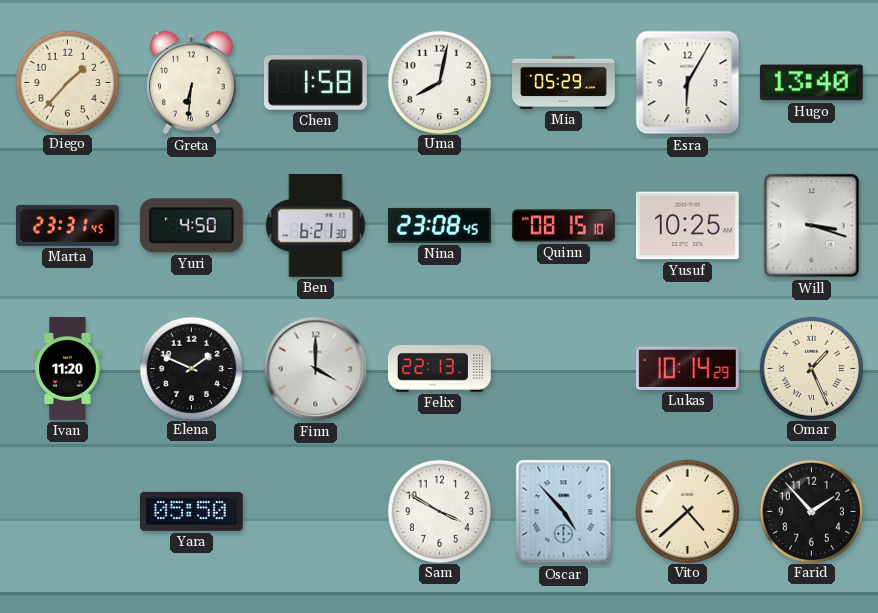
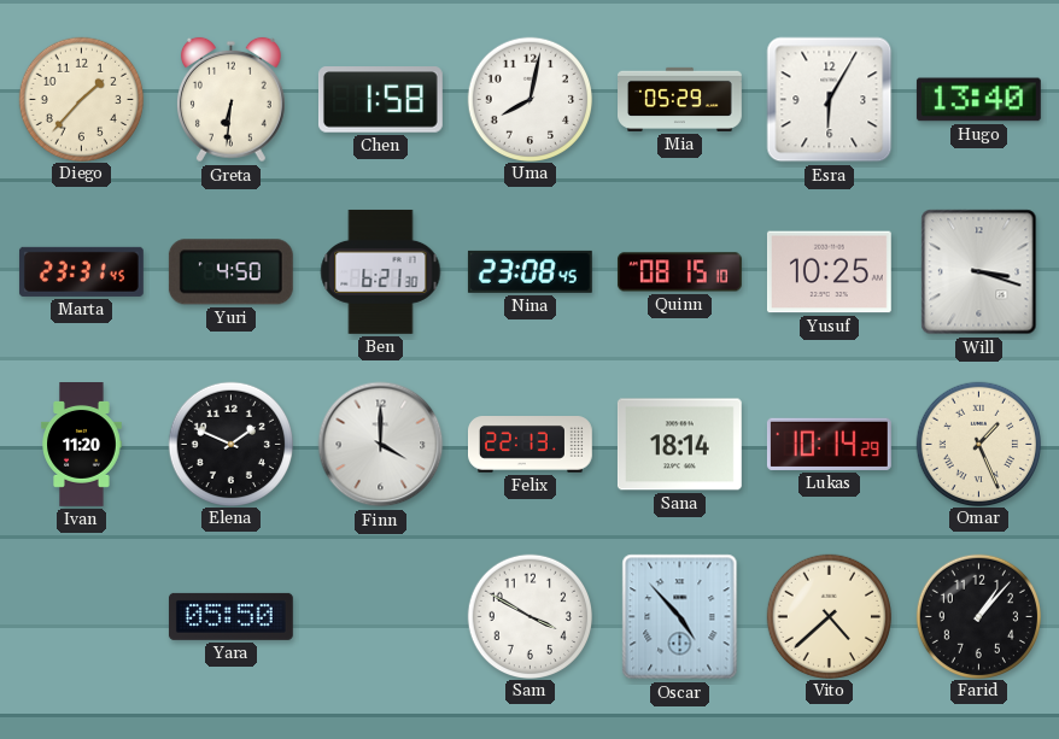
Sana: none -> 18:14 (679, 445)
Farid: 1:53 -> 1:07 (978, 616)
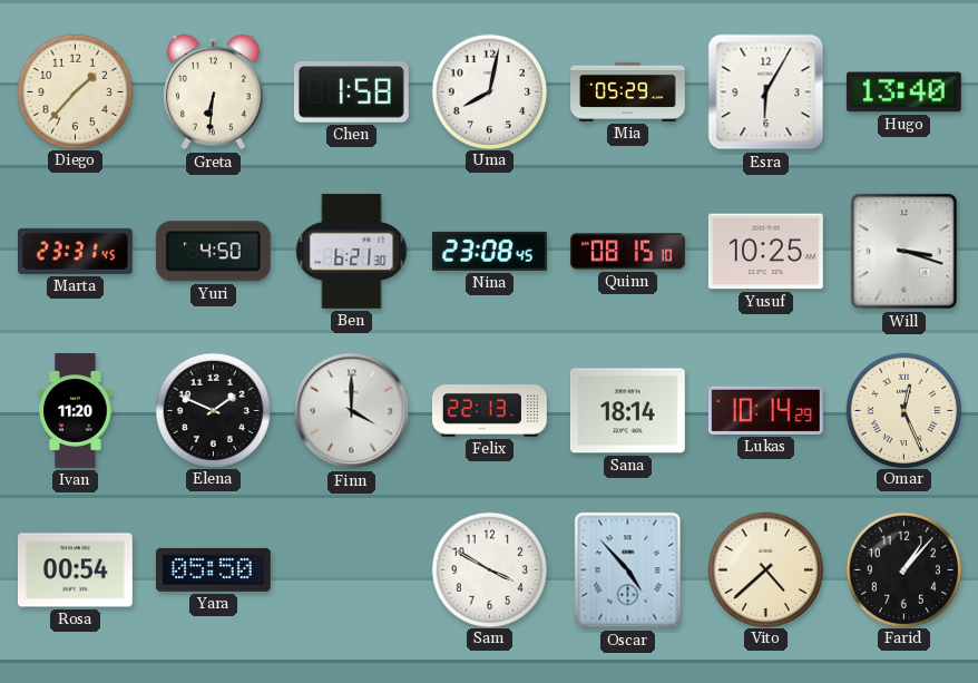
Omar: 1:26 -> 12:26 (903, 410)
Rosa: none -> 00:54 (75, 570)
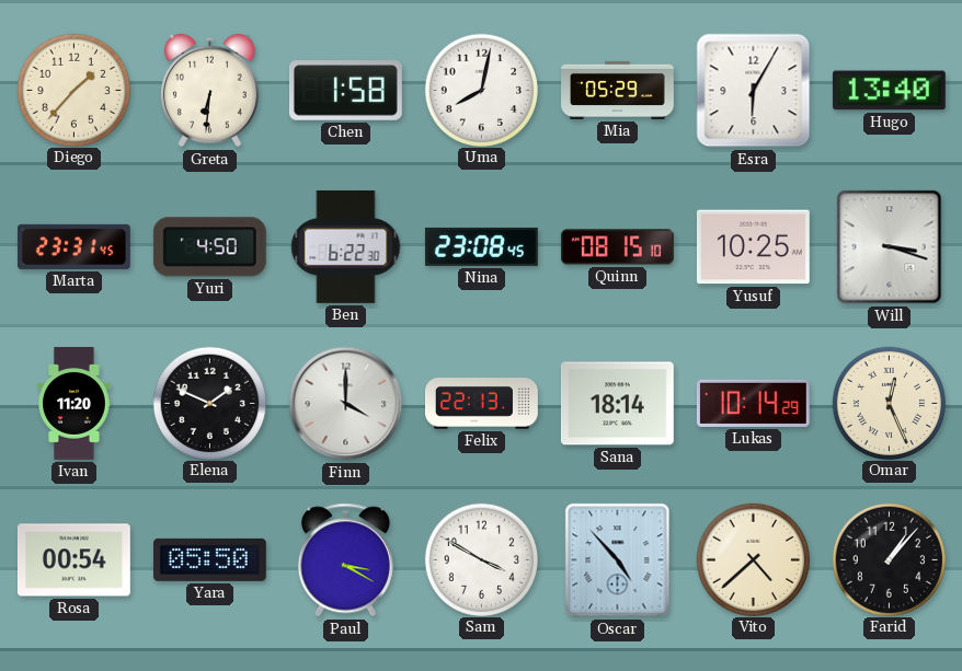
Ben: 6:21 -> 6:22 (346, 246)
Paul: none -> 3:20 (345, 560)
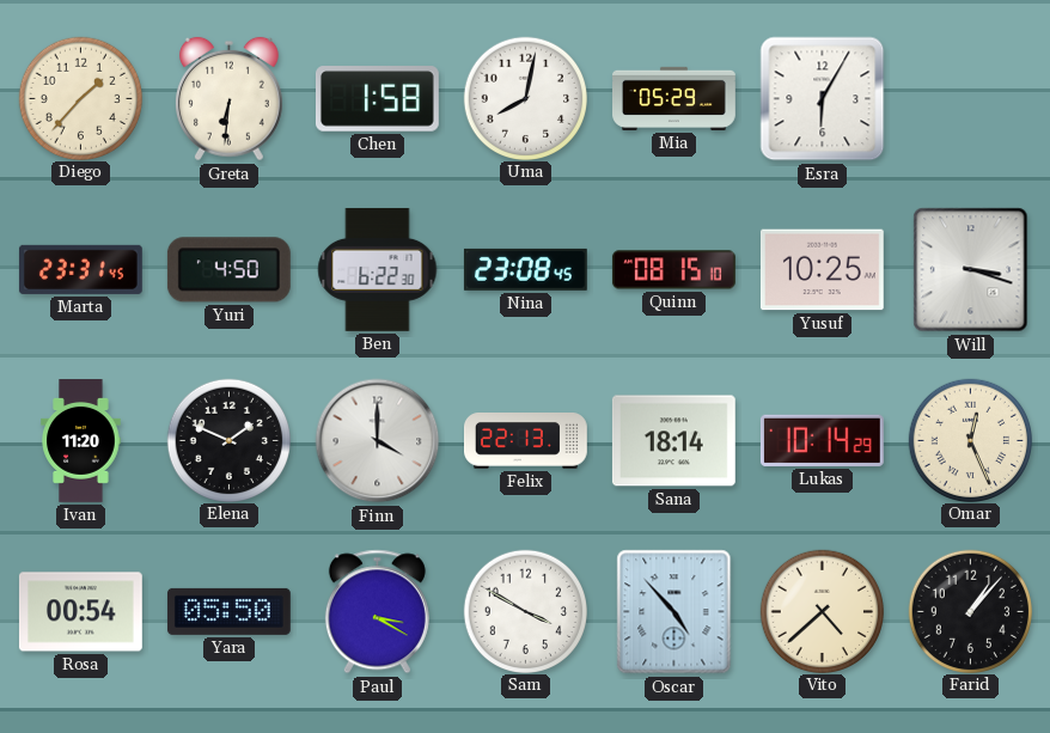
Hugo: 13:40 -> none (889, 91)
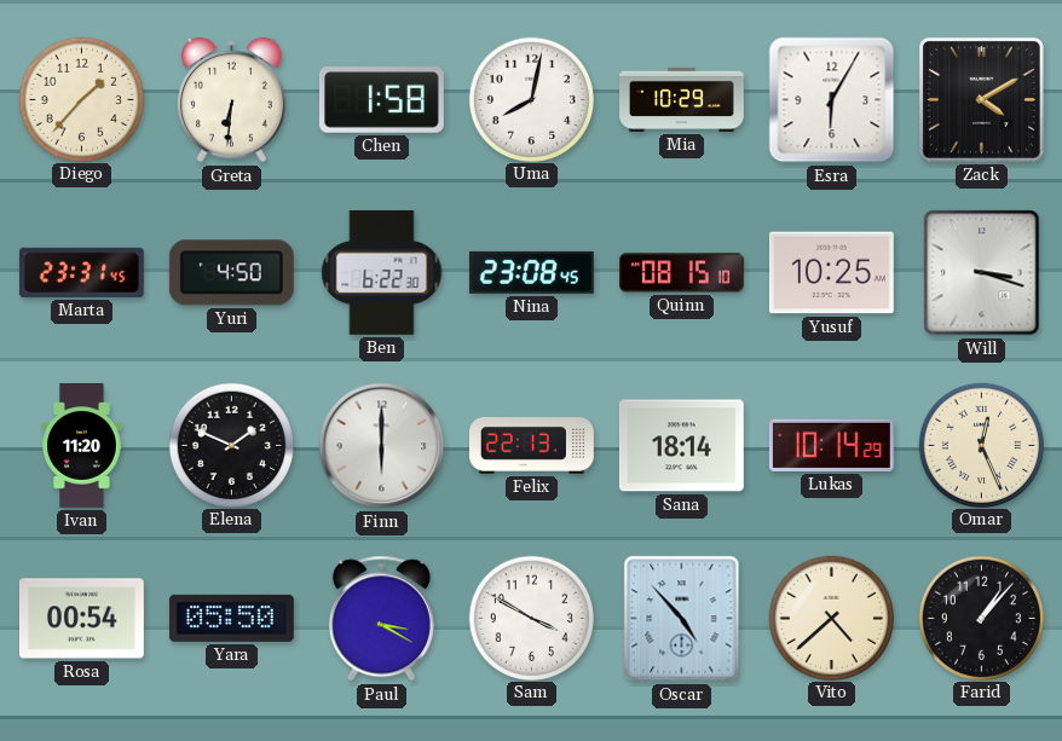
Mia: 05:29 -> 10:29 (682, 99)
Zack: none -> 4:10 (981, 99)
Finn: 4:00 -> 6:00 (382, 446)
